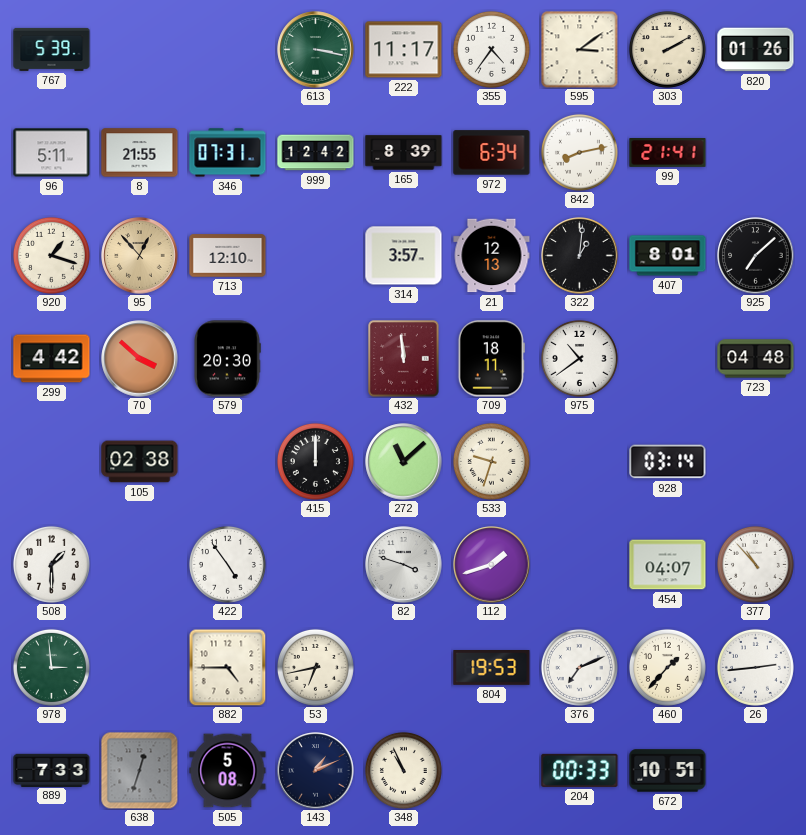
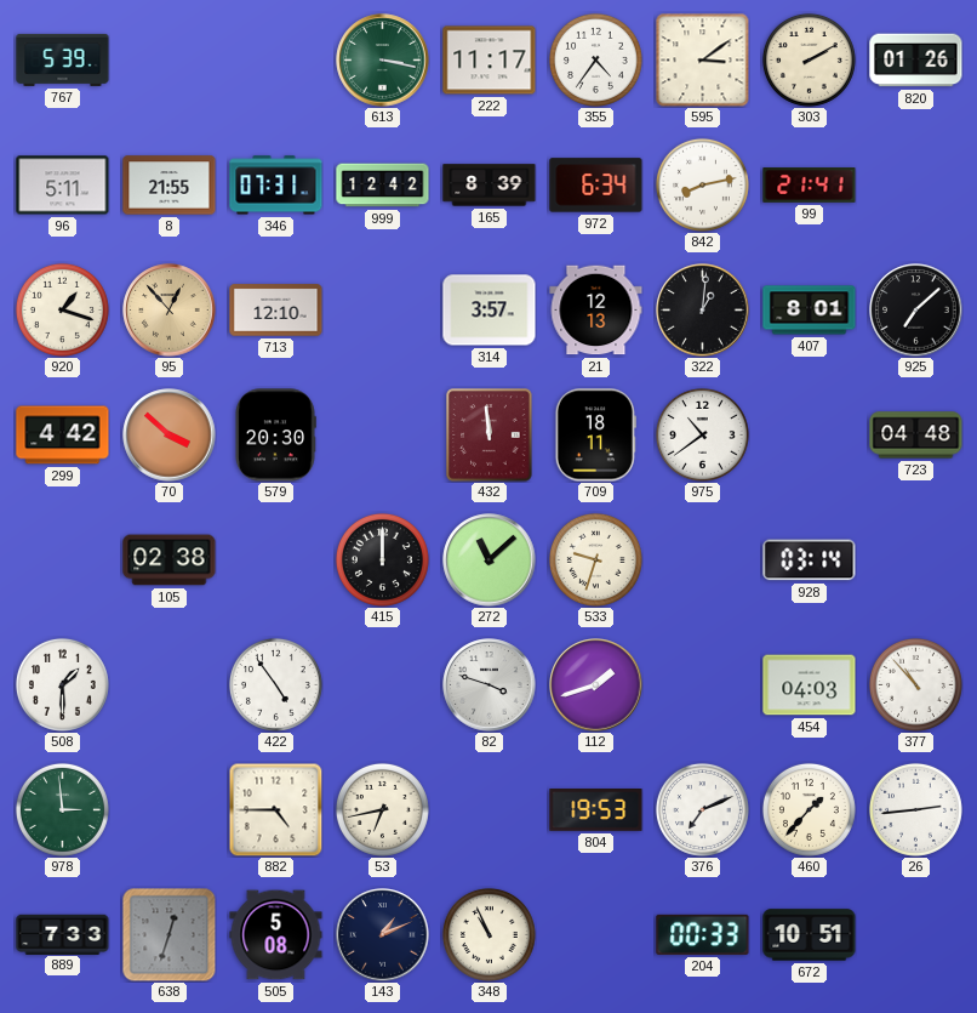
454: 04:07 -> 04:03 (810, 685)
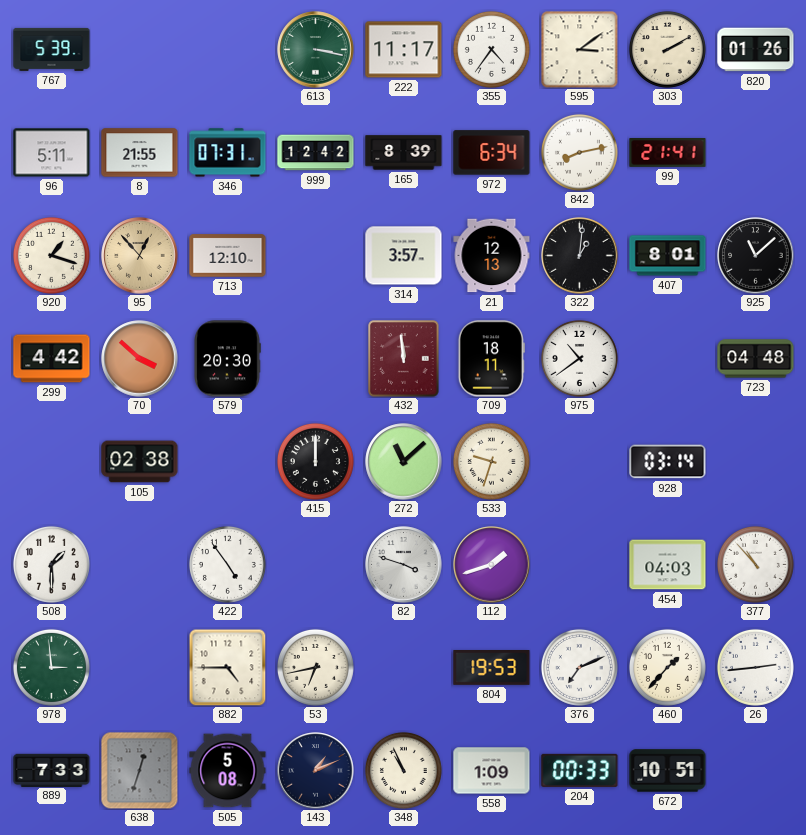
925: 7:08 -> 11:08 (756, 256)
558: none -> 1:09 (492, 771)
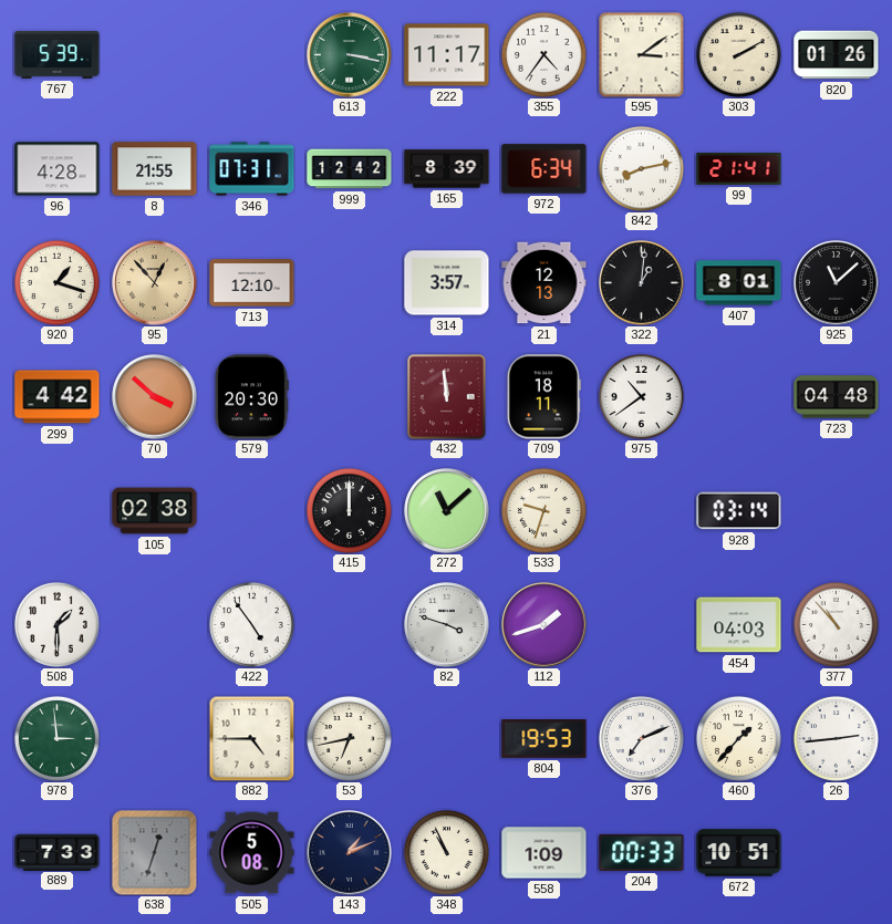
96: 5:11 -> 4:28 (58, 169)
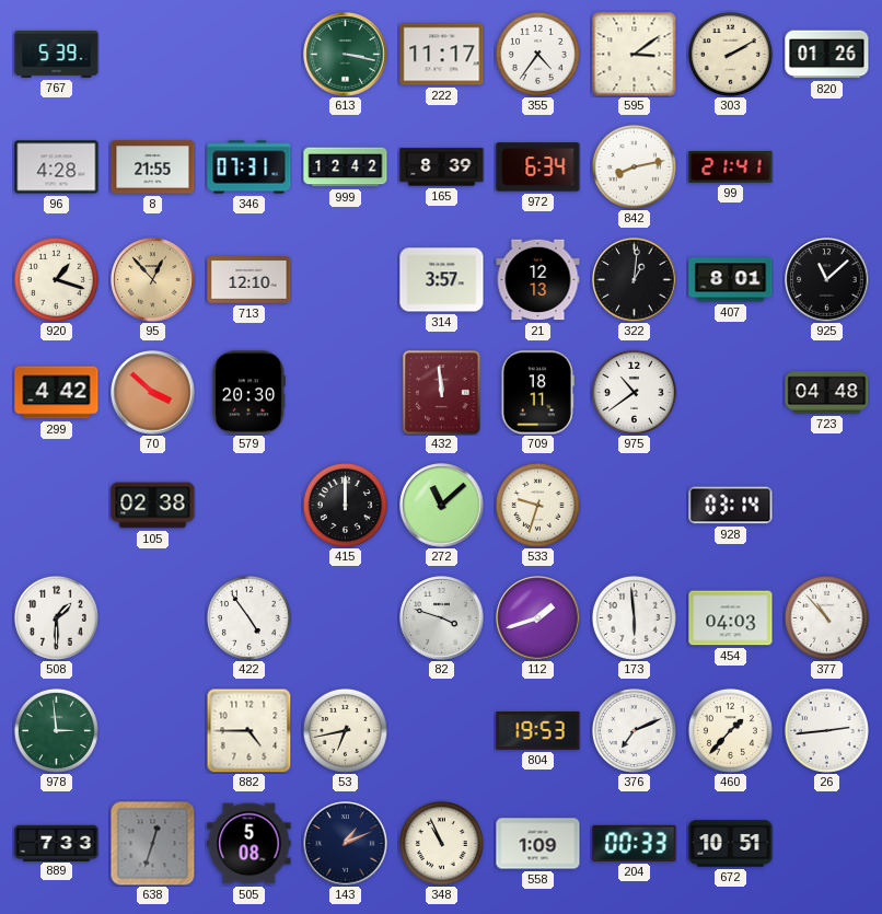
173: none -> 5:59 (634, 617)
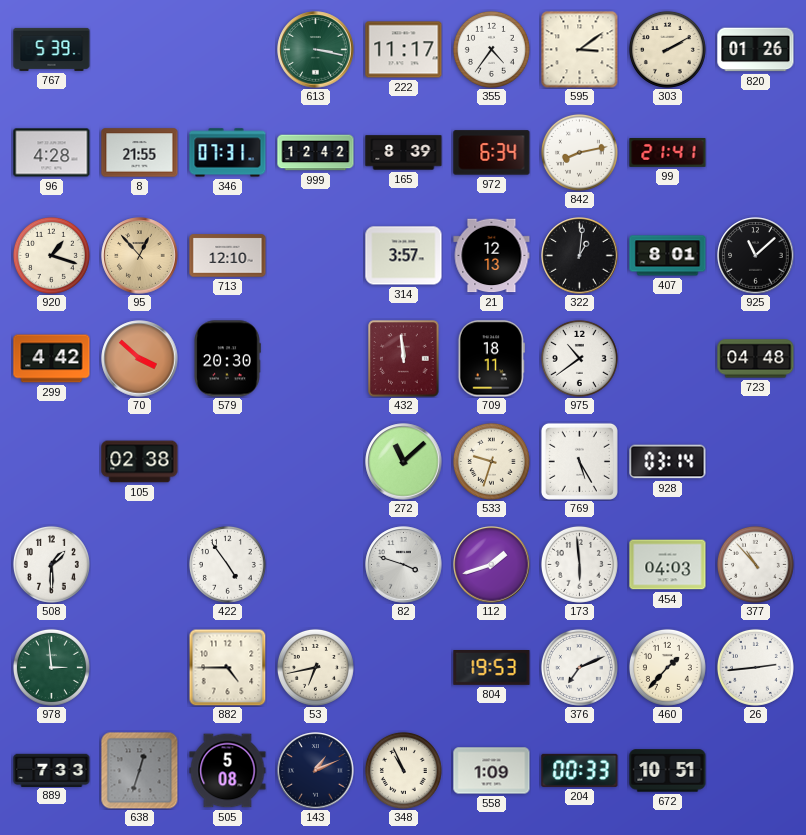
415: 12:00 -> none (345, 505)
769: none -> 5:25 (579, 461)
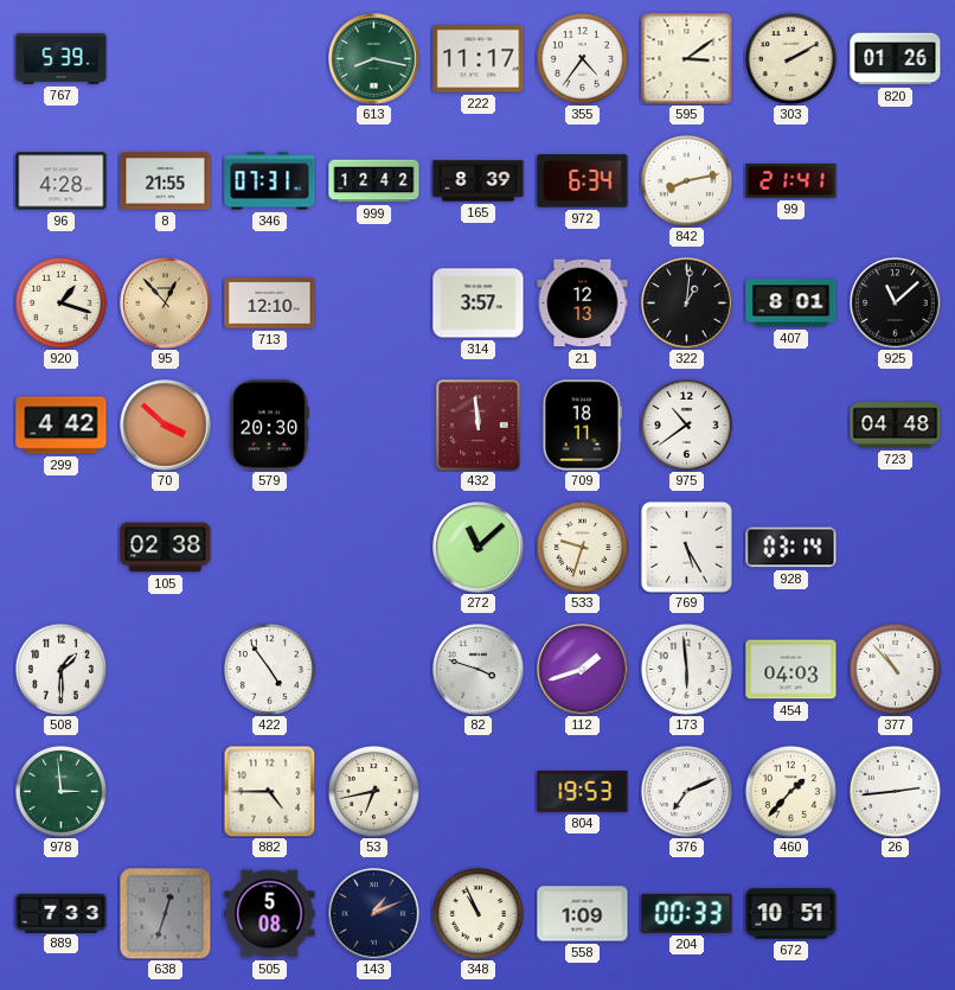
613: 3:17 -> 8:17 (374, 59)
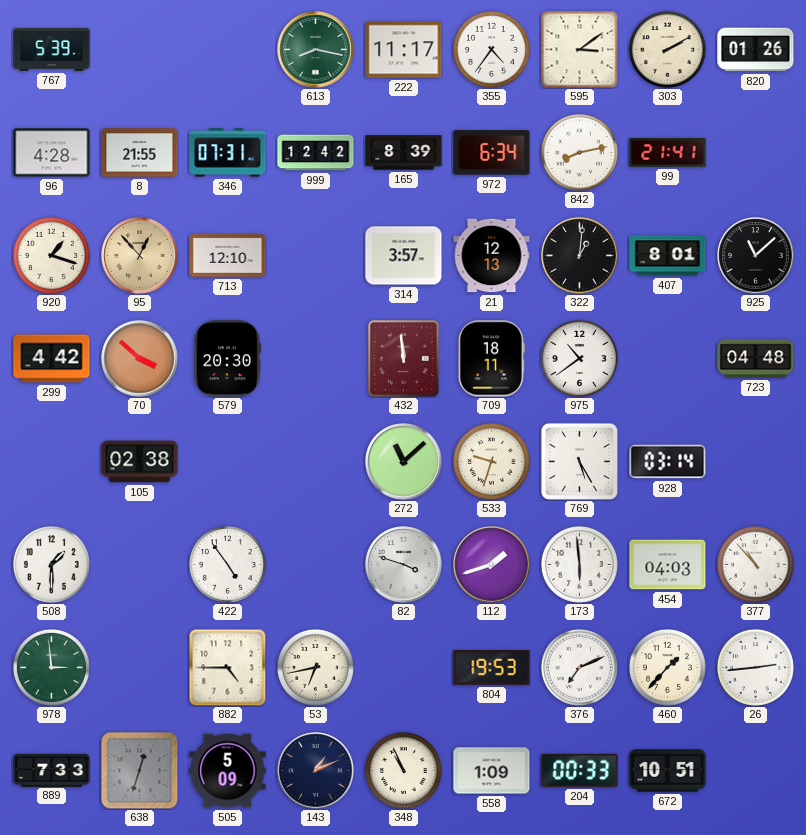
505: 5:08 -> 5:09 (228, 771)
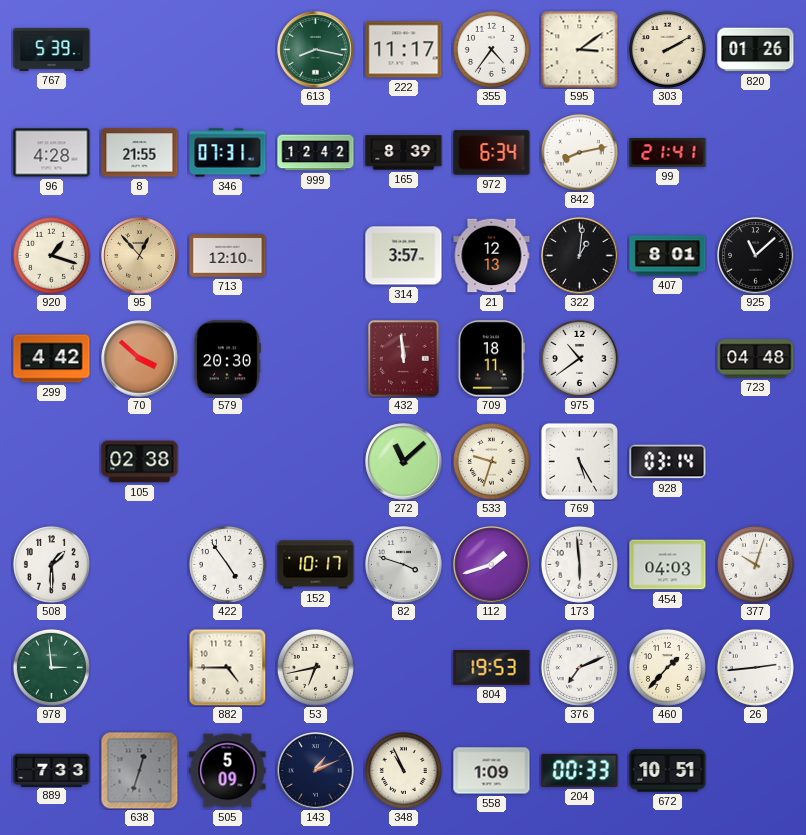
152: none -> 10:17 (316, 565)
377: 10:53 -> 10:03 (755, 564)
